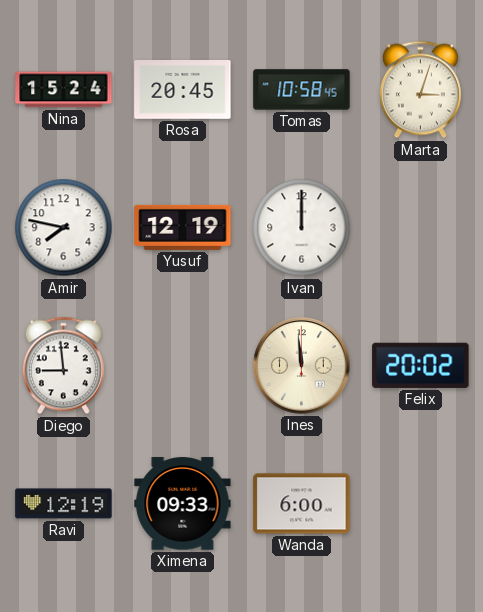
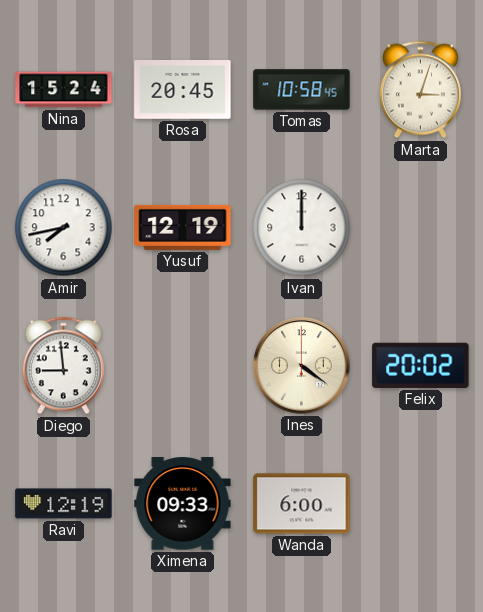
Amir: 7:47 -> 7:43 (64, 228)
Ines: 11:59 -> 4:21 (302, 366)
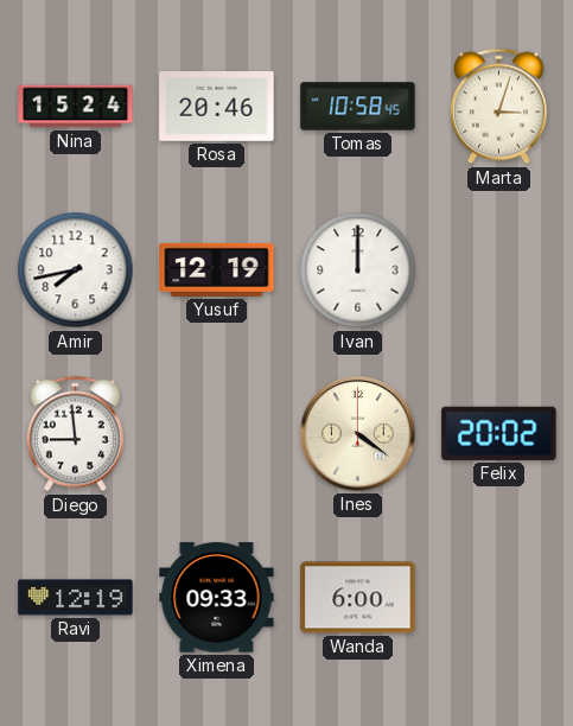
Rosa: 20:45 -> 20:46 (217, 107)
